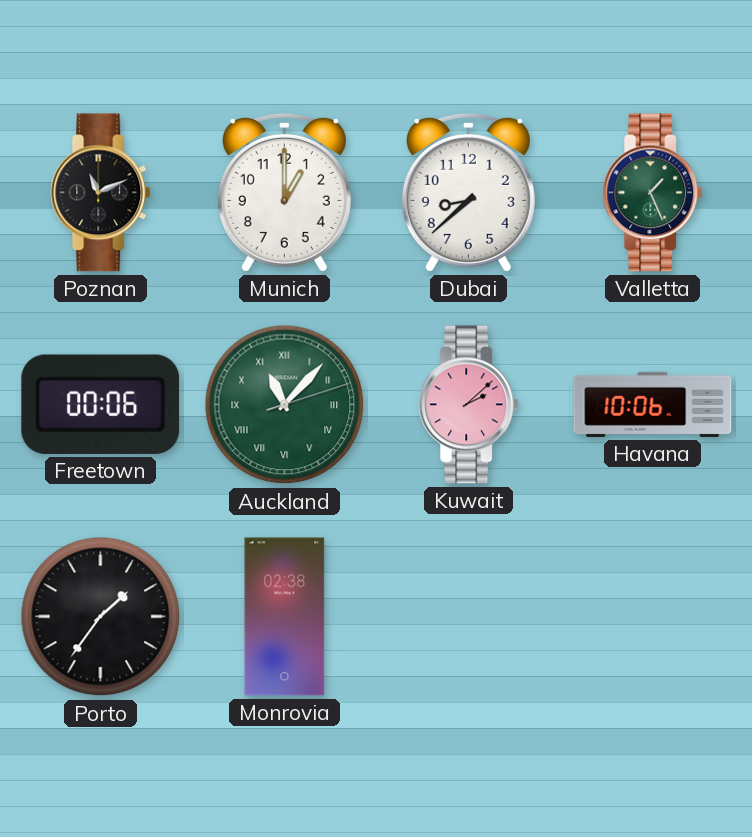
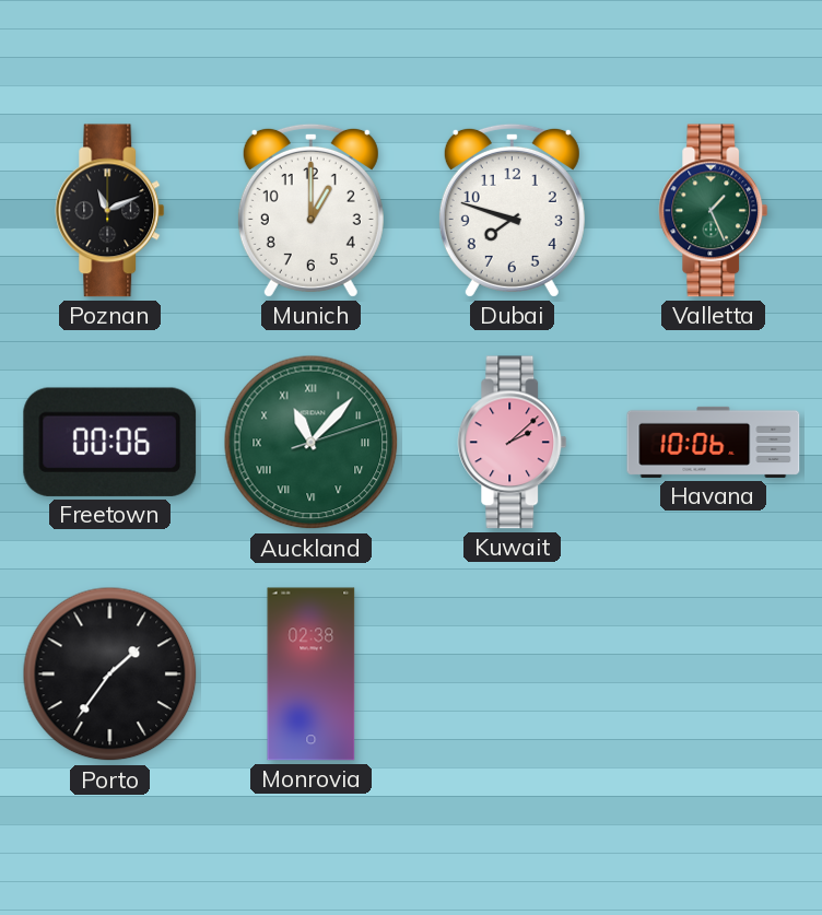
Dubai: 8:38 -> 7:48 (512, 210)
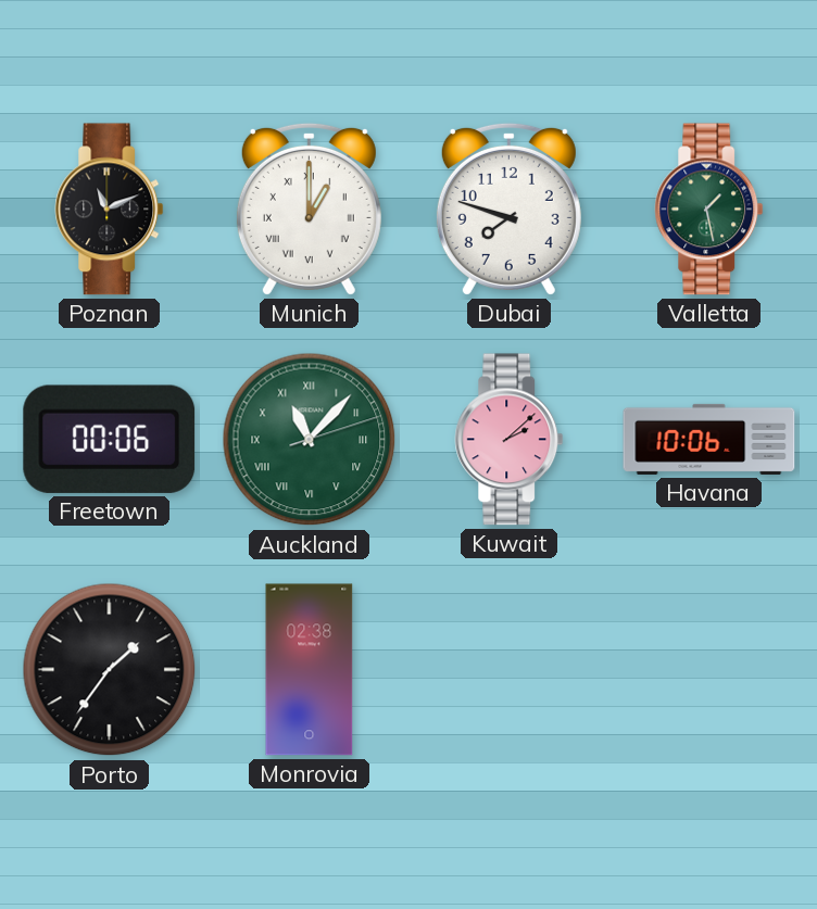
Munich numerals: Arabic -> Roman (309, 209)
Valletta: 1:26 -> 1:28 (709, 210)
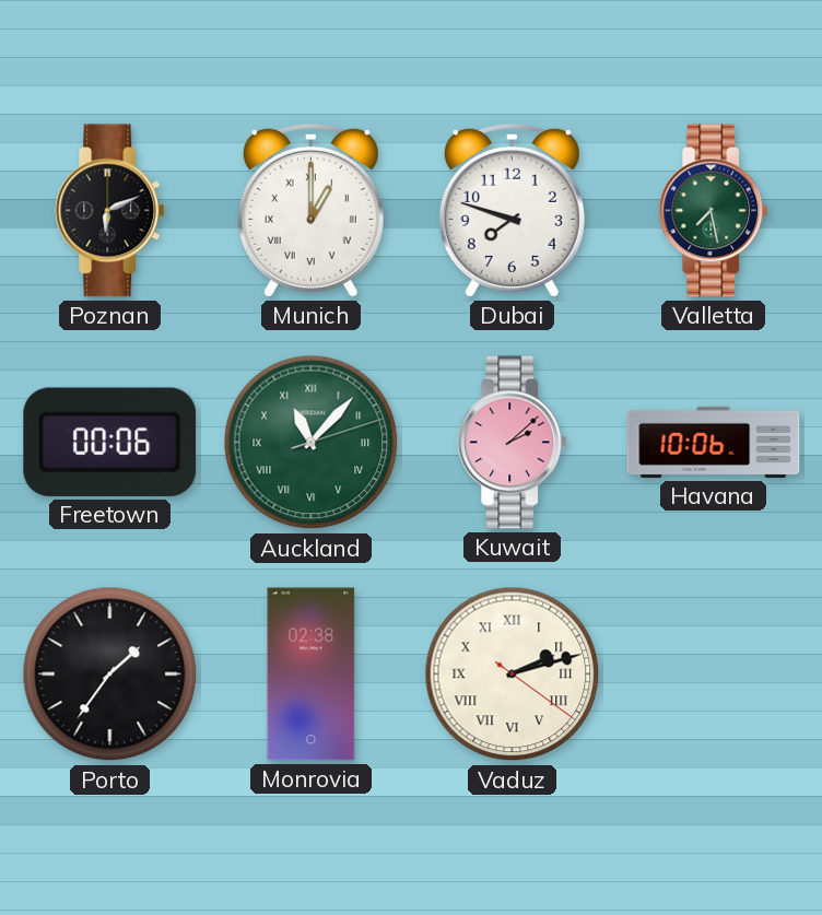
Poznan: 11:11 -> 6:11 (110, 211)
Valletta: 1:28 -> 7:28 (714, 211)
Vaduz: none -> 2:12 (513, 674)
